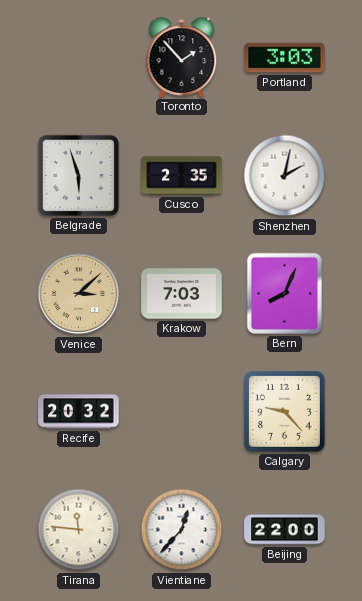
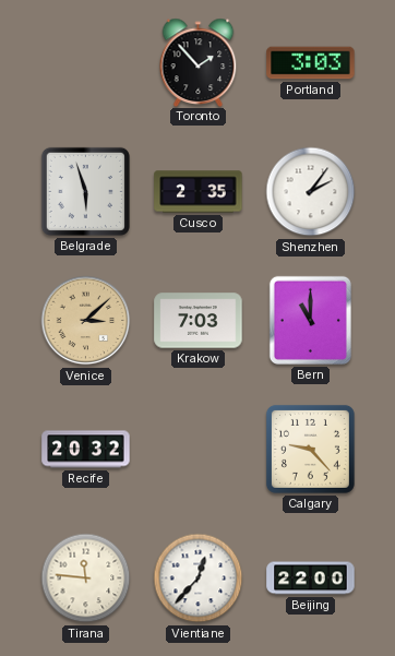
Shenzhen: 2:02 -> 2:06 (311, 192)
Bern: 8:04 -> 11:00 (310, 320)
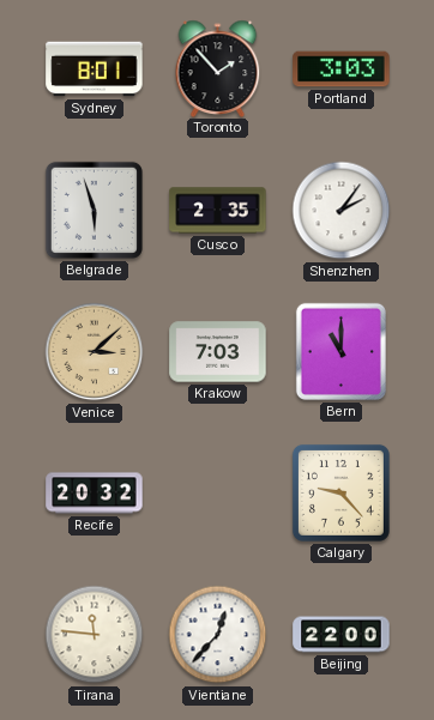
Sydney: none -> 8:01 (95, 69)
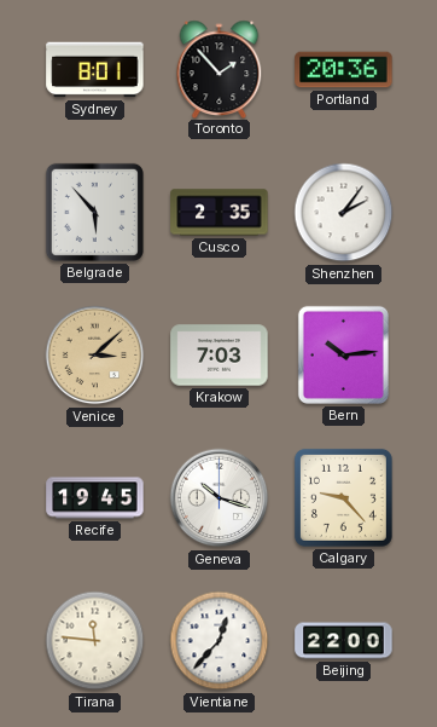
Portland: 3:03 -> 20:36 (344, 70)
Belgrade: 5:57 -> 5:53 (94, 212)
Bern: 11:00 -> 10:14 (343, 354)
Recife: 20:32 -> 19:45 (95, 498)
Geneva: none -> 10:18 (220, 498)
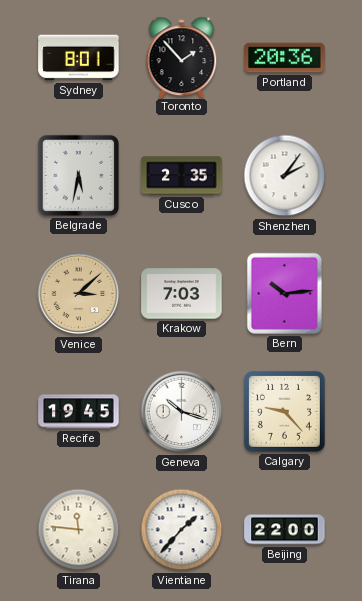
Belgrade: 5:53 -> 5:32 (78, 175)
Vientiane: 12:37 -> 1:37 (182, 530)
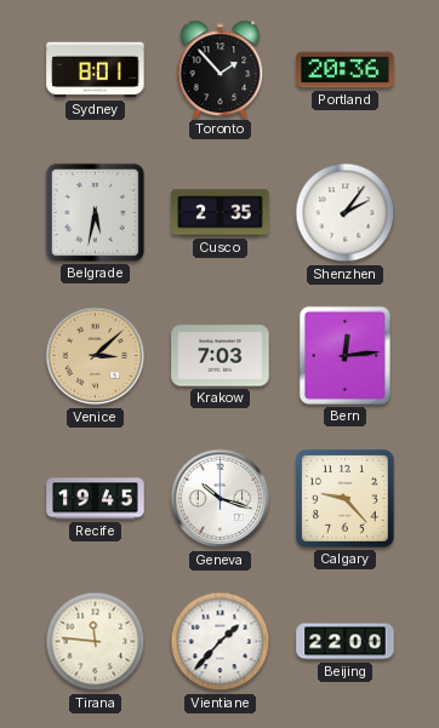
Bern: 10:14 -> 12:14 (344, 355)
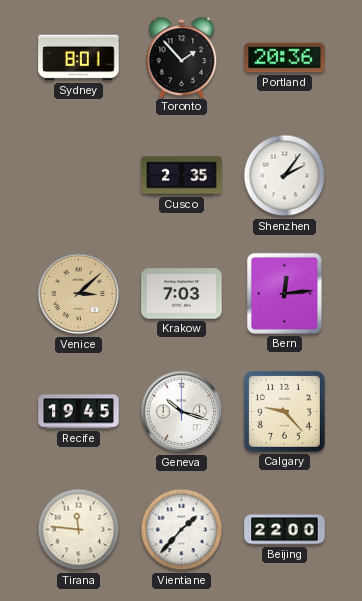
Belgrade: 5:32 -> none (95, 212)
